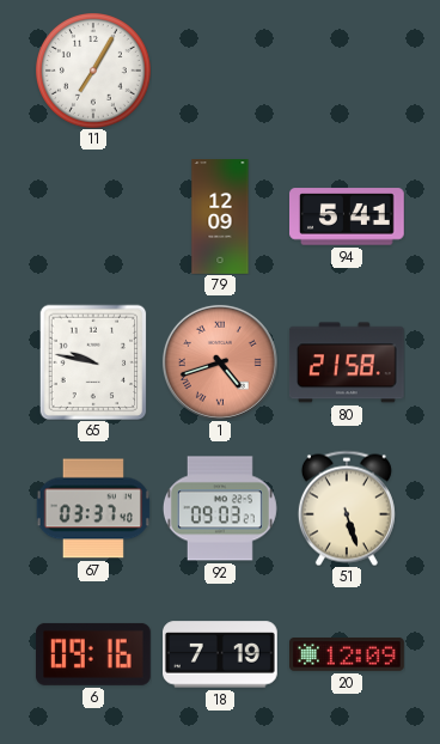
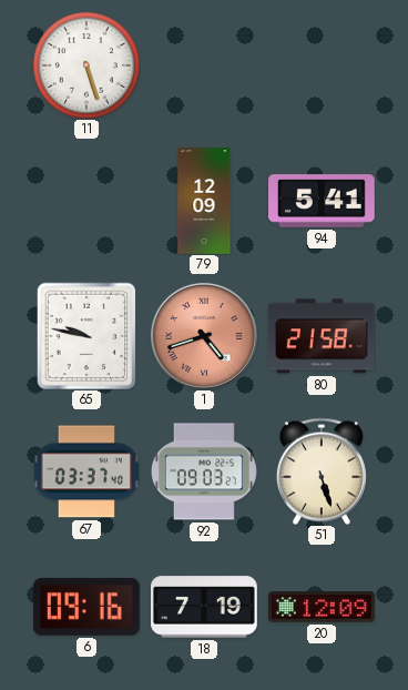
11: 7:05 -> 5:27 (86, 65)
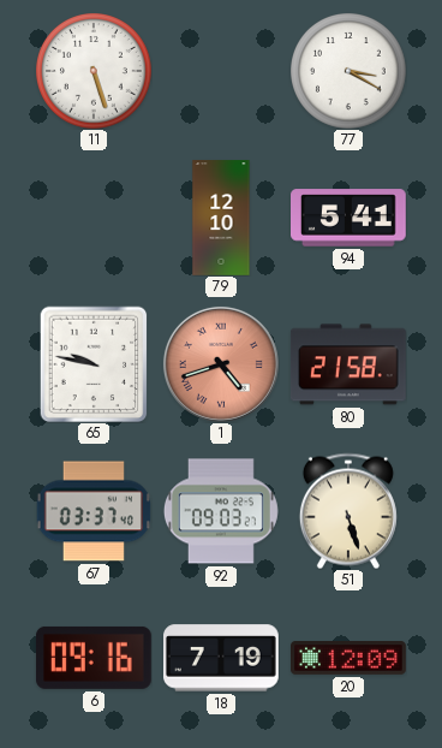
77: none -> 3:20 (348, 71)
79: 12:09 -> 12:10 (221, 218)
